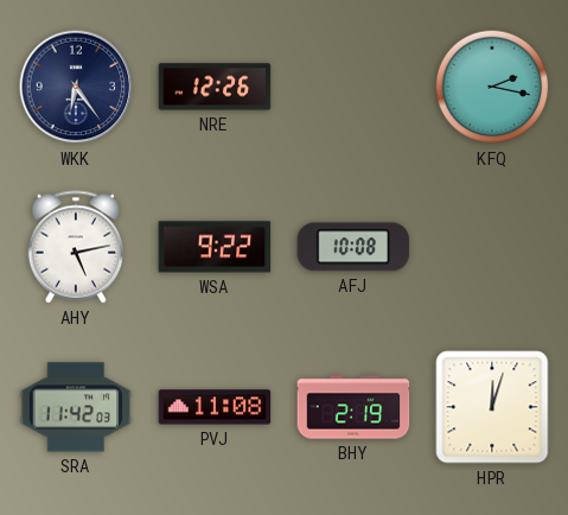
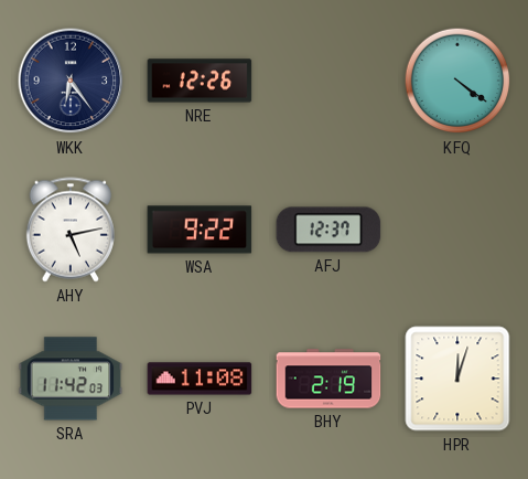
KFQ: 2:17 -> 4:21 (457, 81)
AFJ: 10:08 -> 12:37 (328, 230)
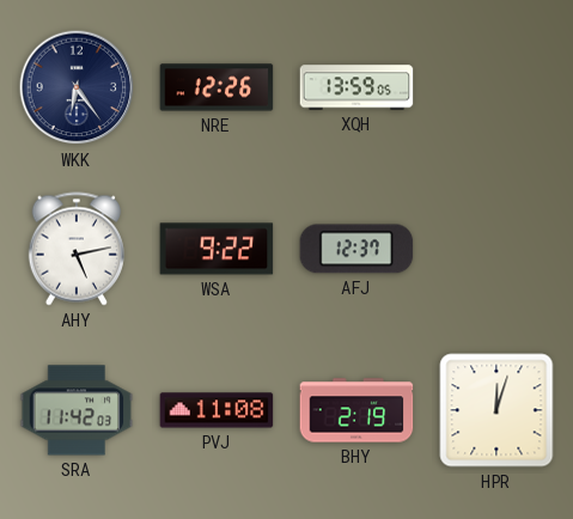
XQH: none -> 13:59 (356, 87)
KFQ: 4:21 -> none (457, 81)
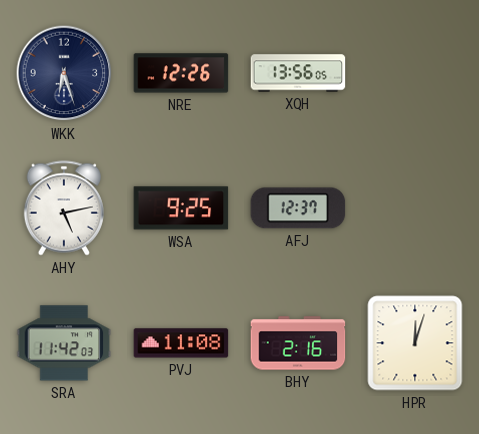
WKK: 6:24 -> 6:27 (64, 73)
XQH: 13:59 -> 13:56 (298, 73)
WSA: 9:22 -> 9:25 (181, 208)
BHY: 2:19 -> 2:16 (298, 343)
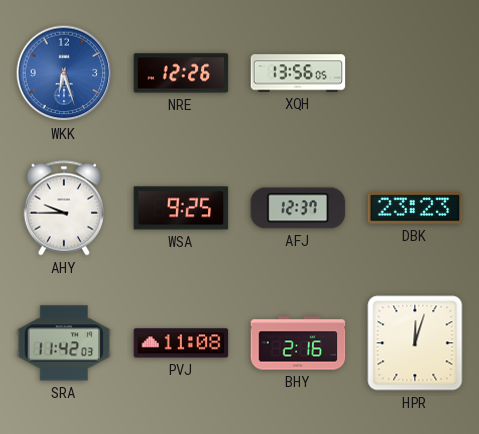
WKK dial: navy -> blue (64, 73)
AHY: 5:13 -> 9:45 (64, 208)
DBK: none -> 23:23 (415, 208)
